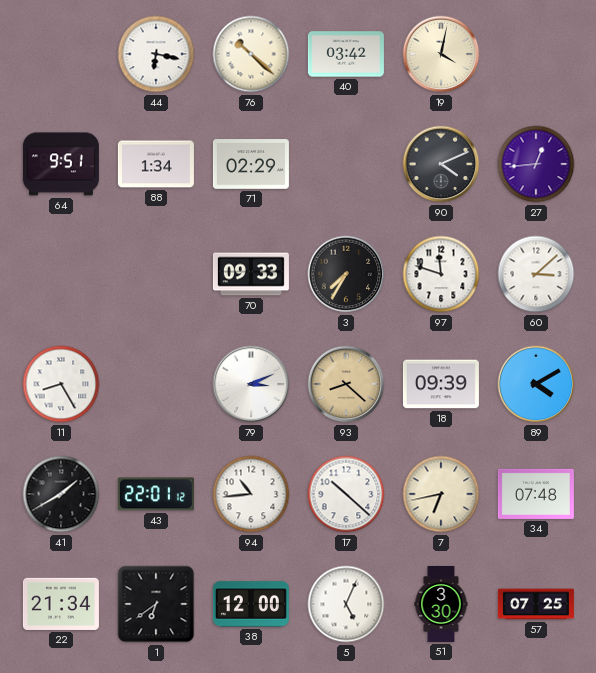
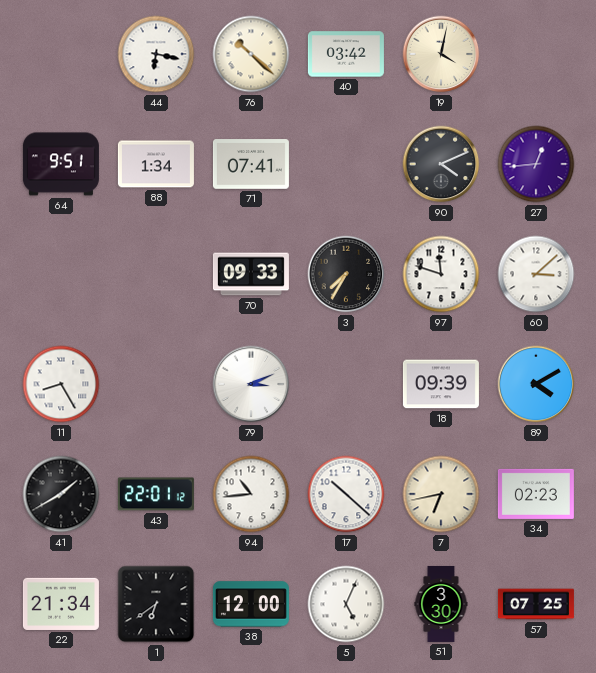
71: 02:29 -> 07:41 (251, 164)
93: 8:22 -> none (346, 384)
34: 07:48 -> 02:23 (536, 494)
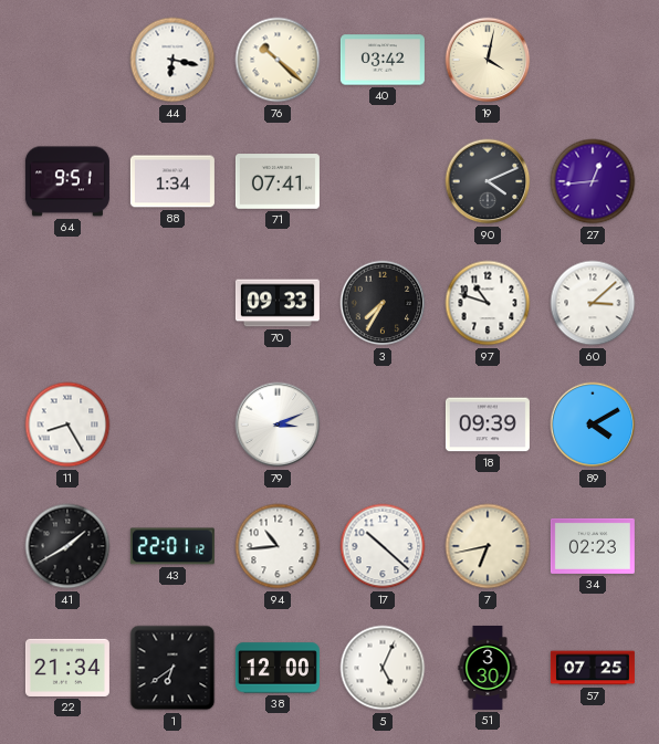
97: 11:48 -> 10:48 (488, 303)
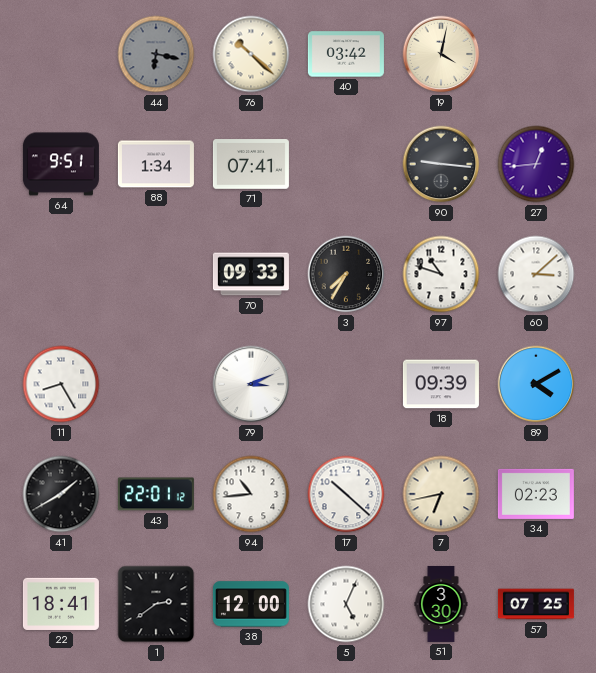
44 dial: white -> grey (156, 54)
90: 4:11 -> 9:16 (441, 164)
22: 21:34 -> 18:41 (61, 604)
1: 6:39 -> 2:39 (156, 604)
